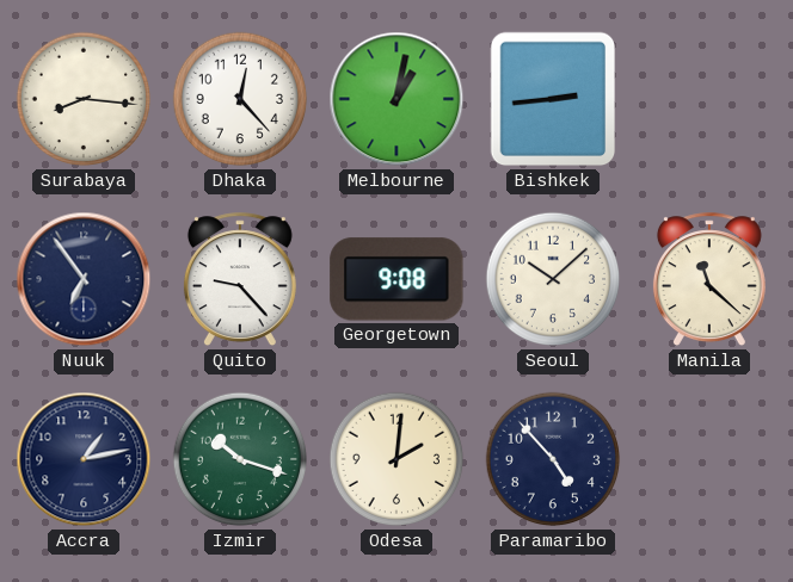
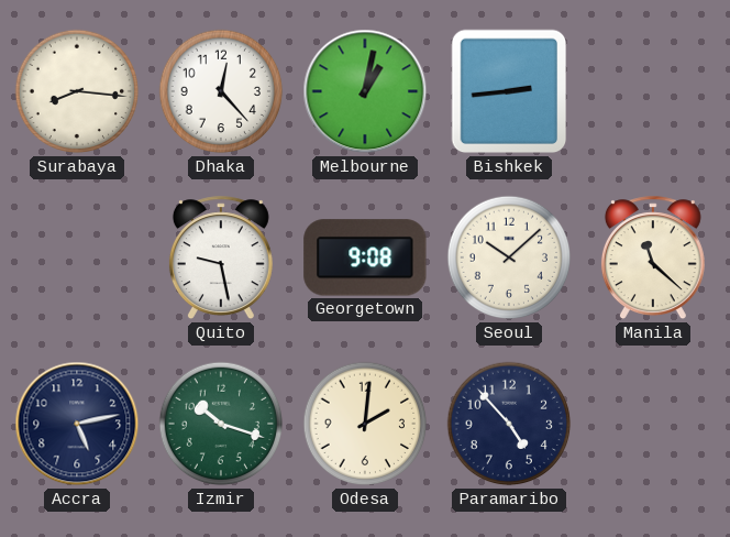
Nuuk: 6:54 -> none (84, 279)
Quito: 9:23 -> 9:28 (221, 259)
Accra: 1:13 -> 5:13 (77, 424)
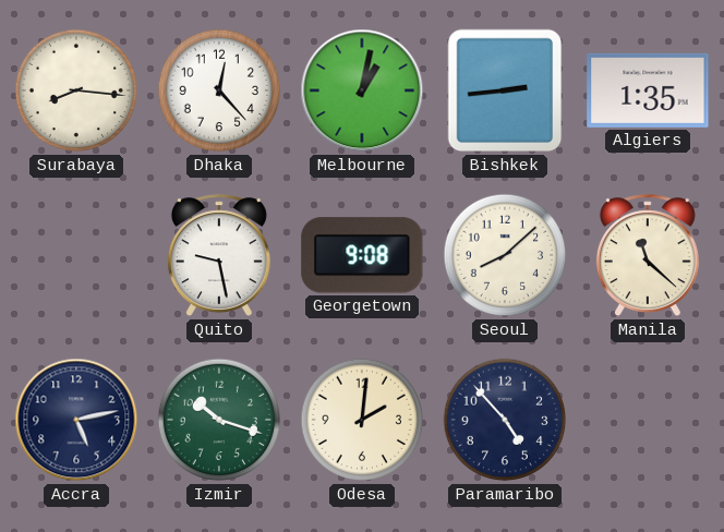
Algiers: none -> 1:35 (648, 90)
Seoul: 10:08 -> 8:08 (505, 255)
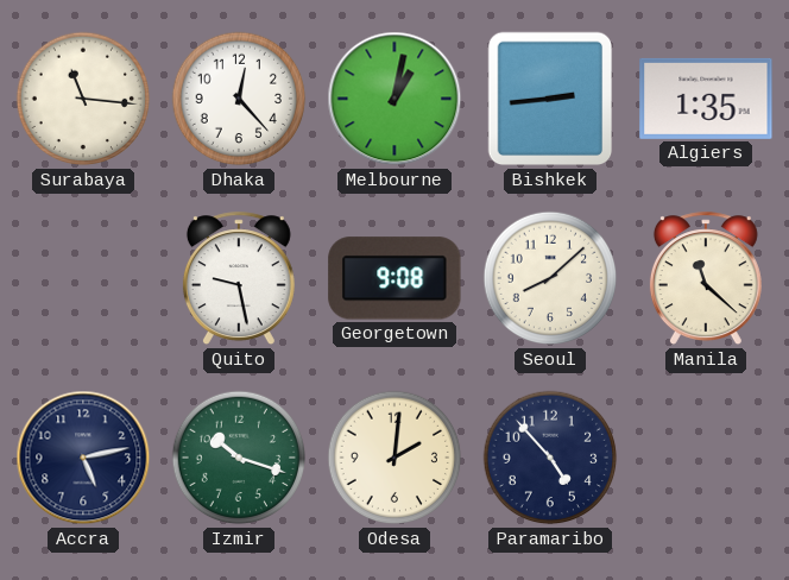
Surabaya: 8:16 -> 11:16 (83, 99)
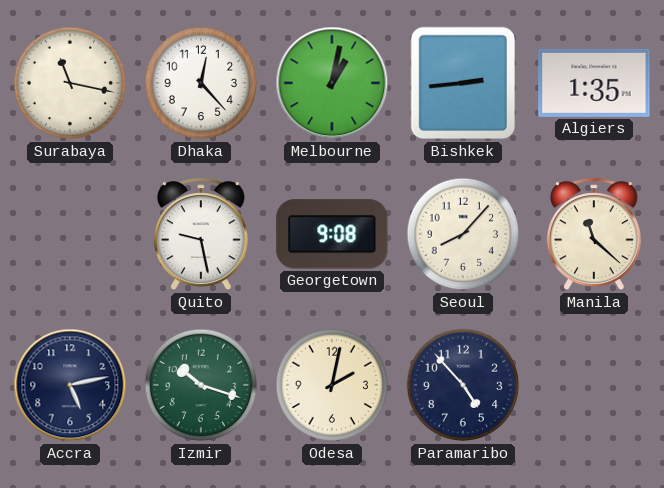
Surabaya: 11:16 -> 11:17 (70, 83)
Seoul: 8:08 -> 8:07 (463, 234)
Odesa: 2:01 -> 2:02 (332, 385)
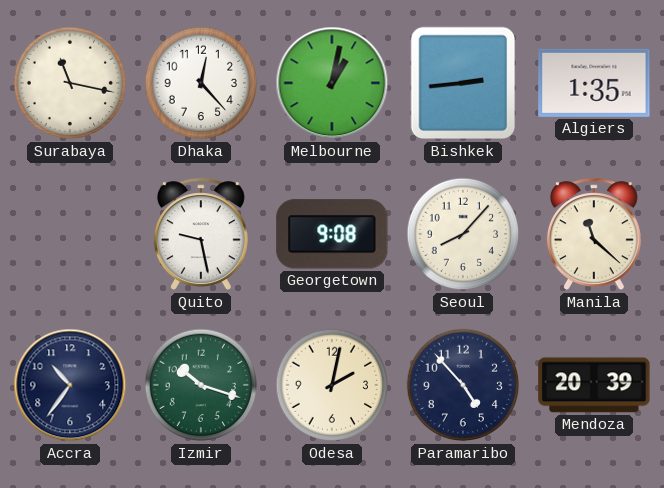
Accra: 5:13 -> 10:36 (70, 385)
Mendoza: none -> 20:39 (594, 385)
